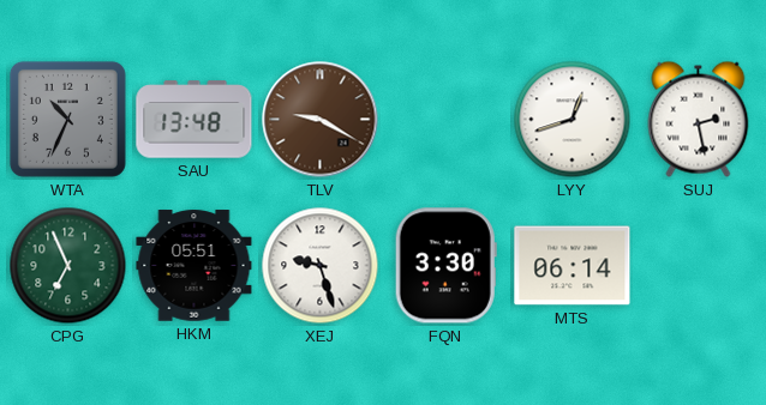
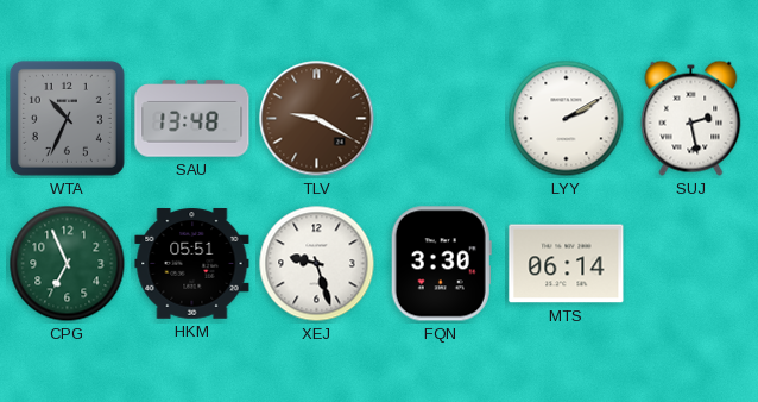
LYY: 12:42 -> 2:10 (567, 119)
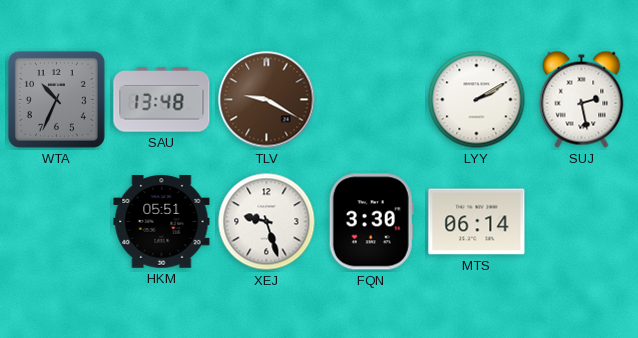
CPG: 6:56 -> none (68, 264)
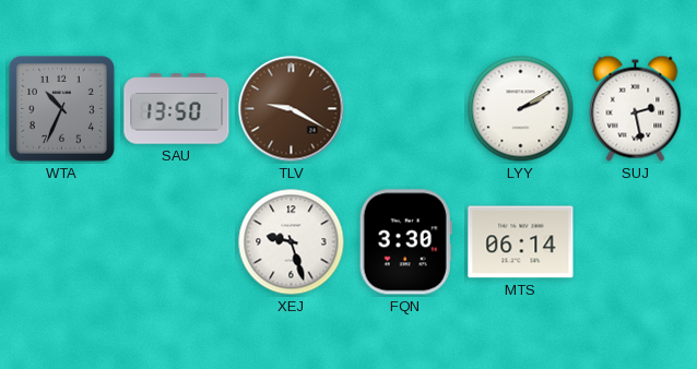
SAU: 13:48 -> 13:50 (177, 109)
HKM: 05:51 -> none (162, 222)
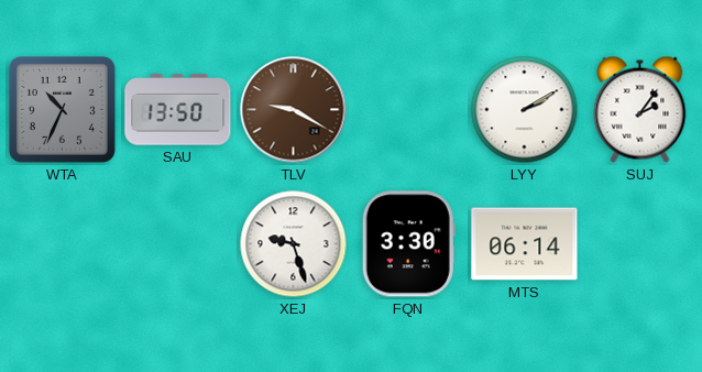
SUJ: 2:28 -> 2:06 (640, 109)
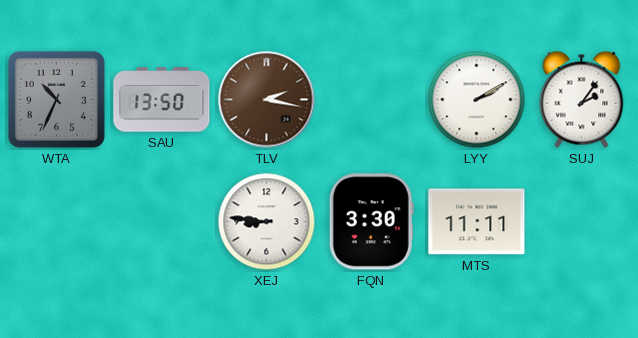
TLV: 9:20 -> 2:17 (267, 100)
XEJ: 9:27 -> 8:46 (267, 222)
MTS: 06:14 -> 11:11 (477, 222)
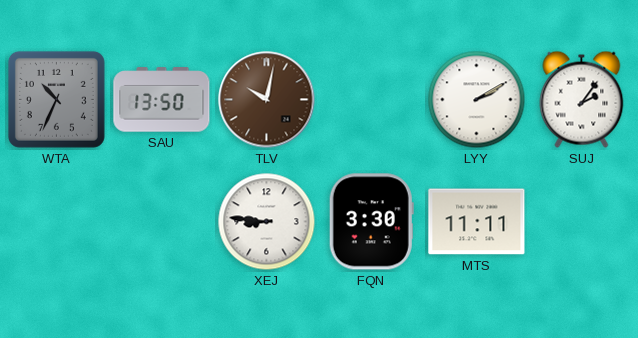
TLV: 2:17 -> 10:02 (267, 100)
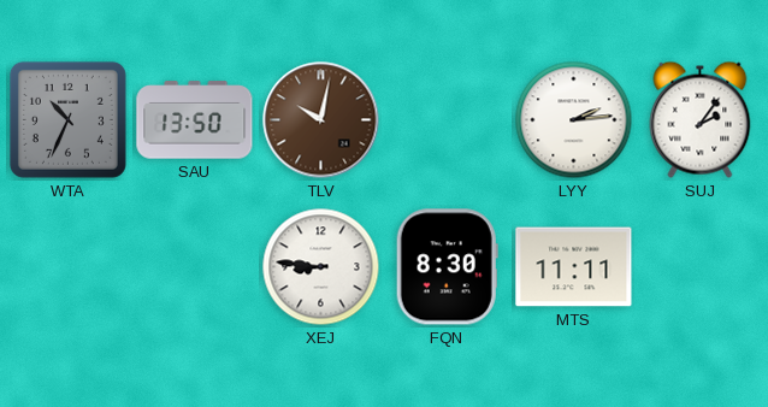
LYY: 2:10 -> 2:14 (574, 120)
FQN: 3:30 -> 8:30 (447, 267)
